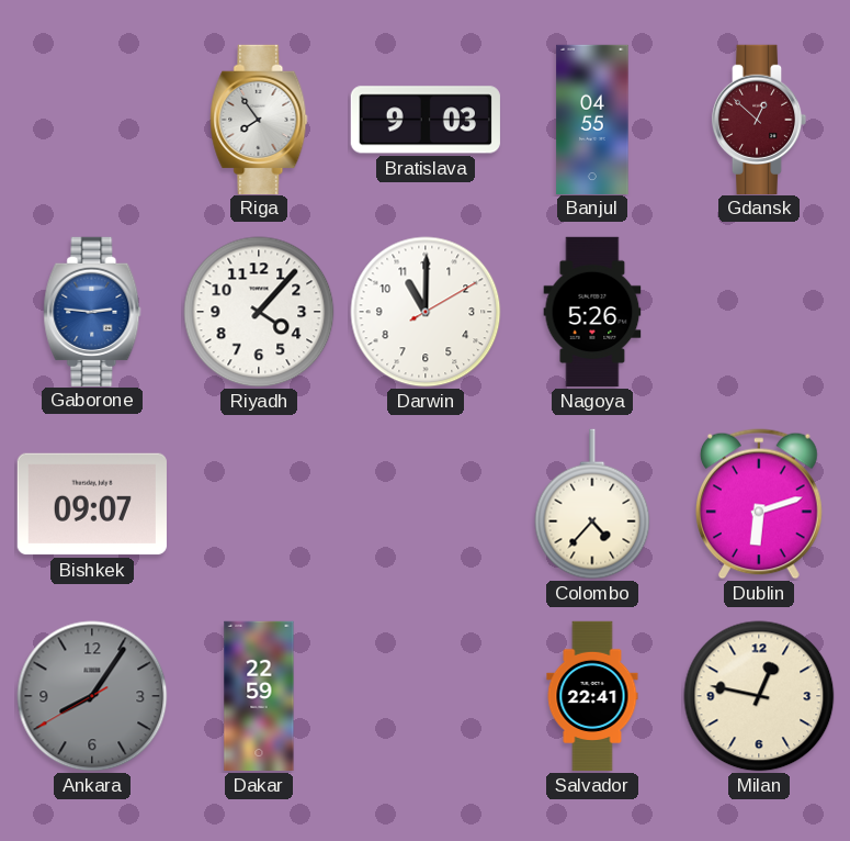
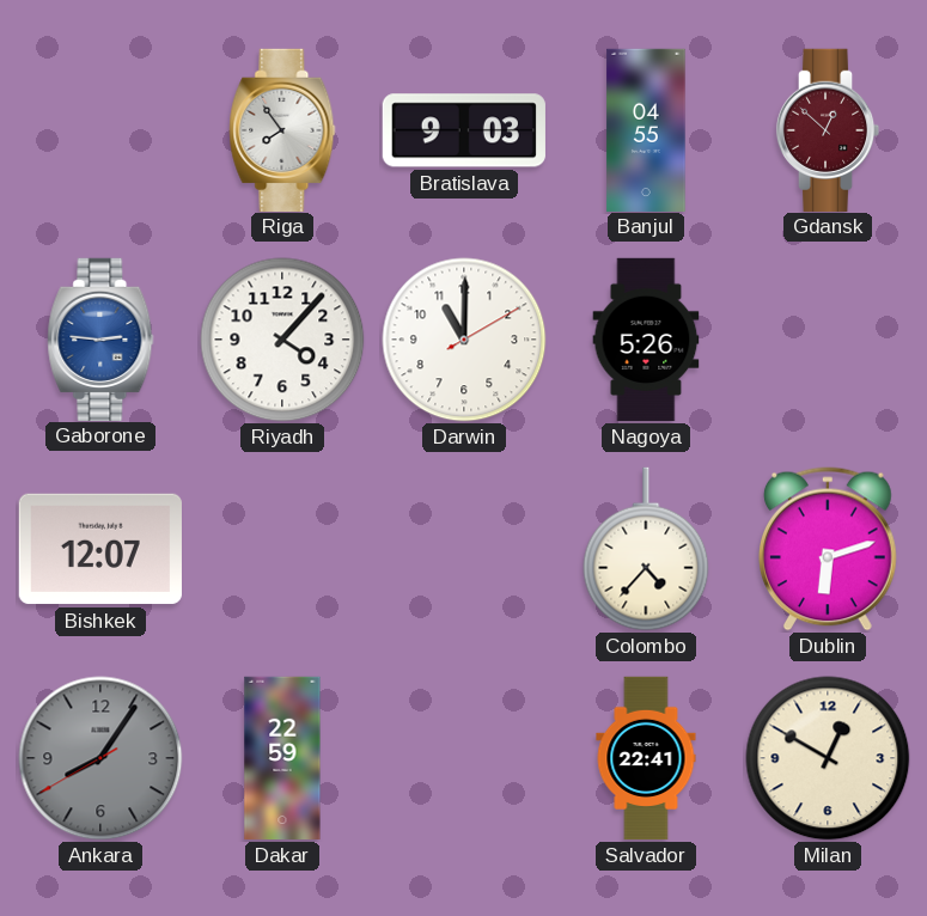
Bishkek: 09:07 -> 12:07 (100, 549)
Milan: 12:47 -> 12:50 (828, 758)
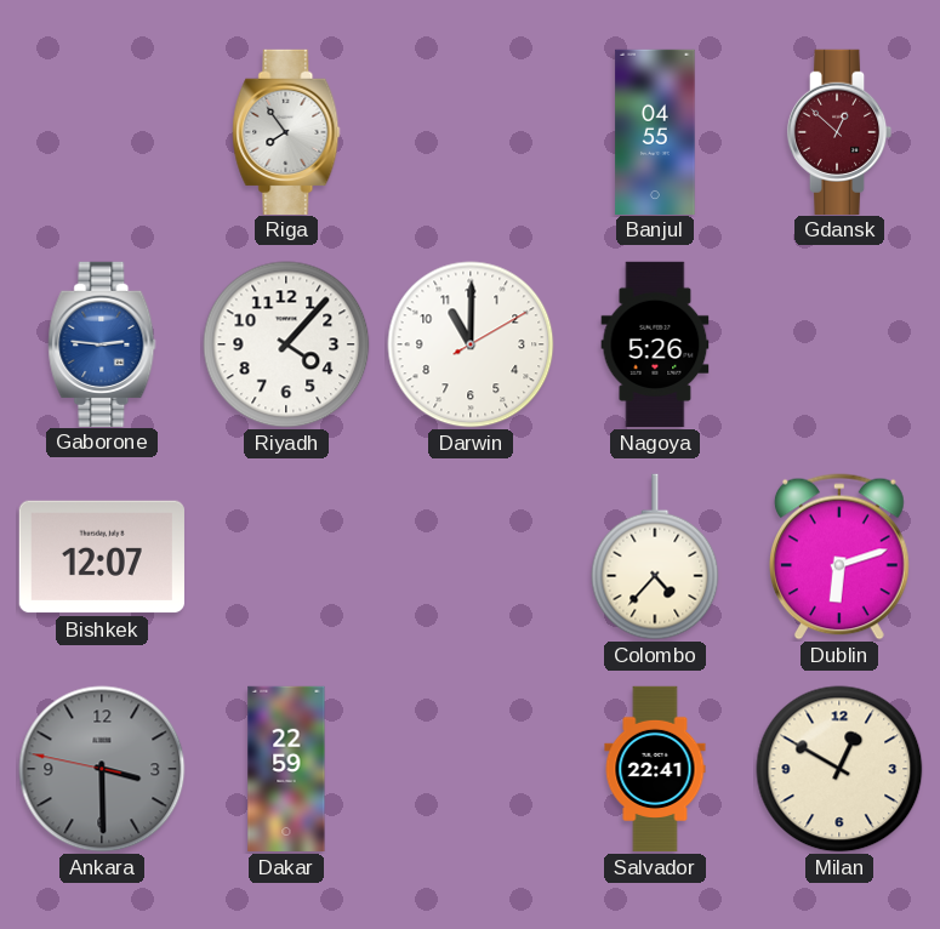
Bratislava: 9:03 -> none (464, 130)
Ankara: 8:05 -> 3:29 (102, 769)
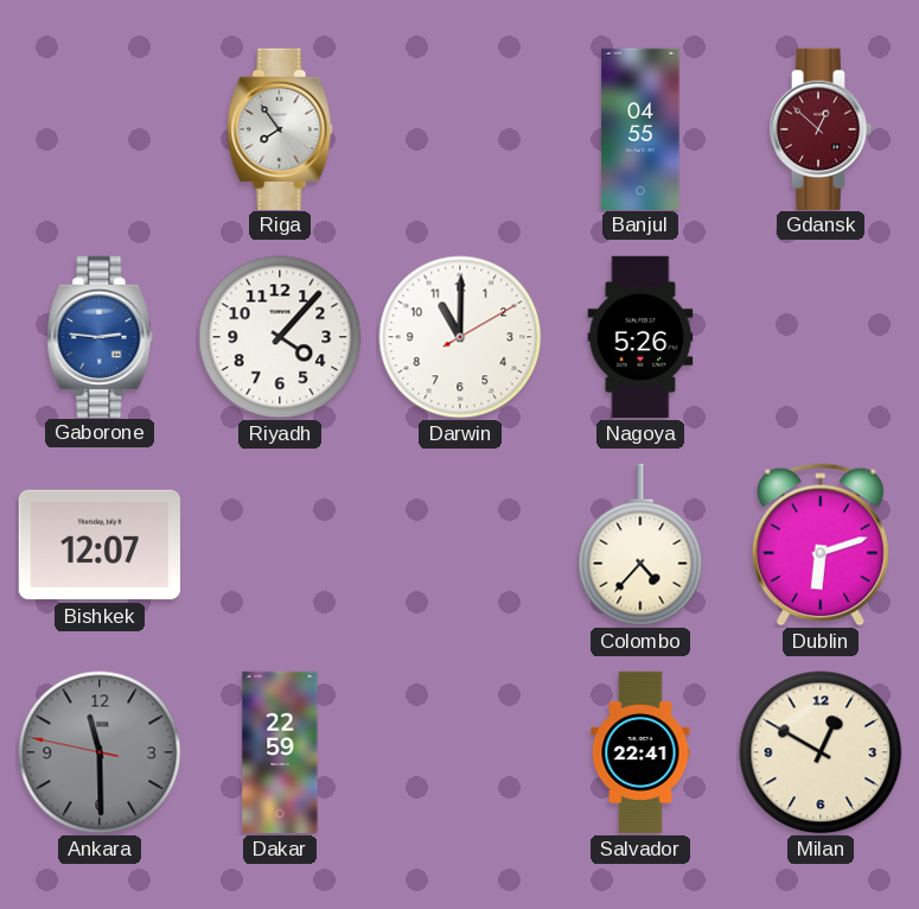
Ankara: 3:29 -> 11:29 (100, 752)
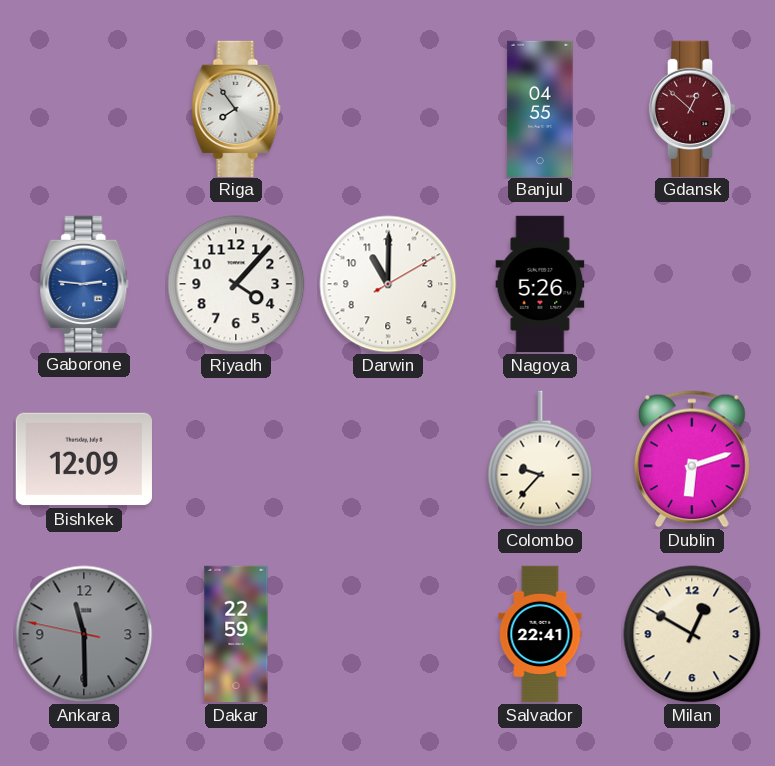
Bishkek: 12:07 -> 12:09 (84, 459)
Colombo: 4:37 -> 9:37 (540, 459)
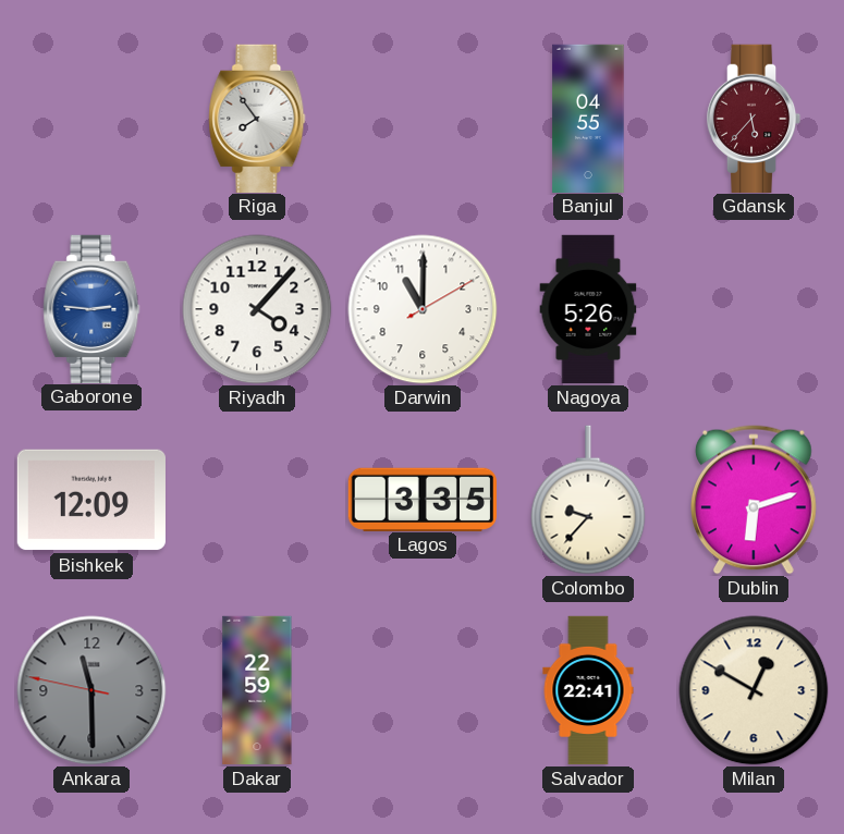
Gdansk: 12:52 -> 5:37 (754, 118)
Lagos: none -> 3:35 (423, 499)
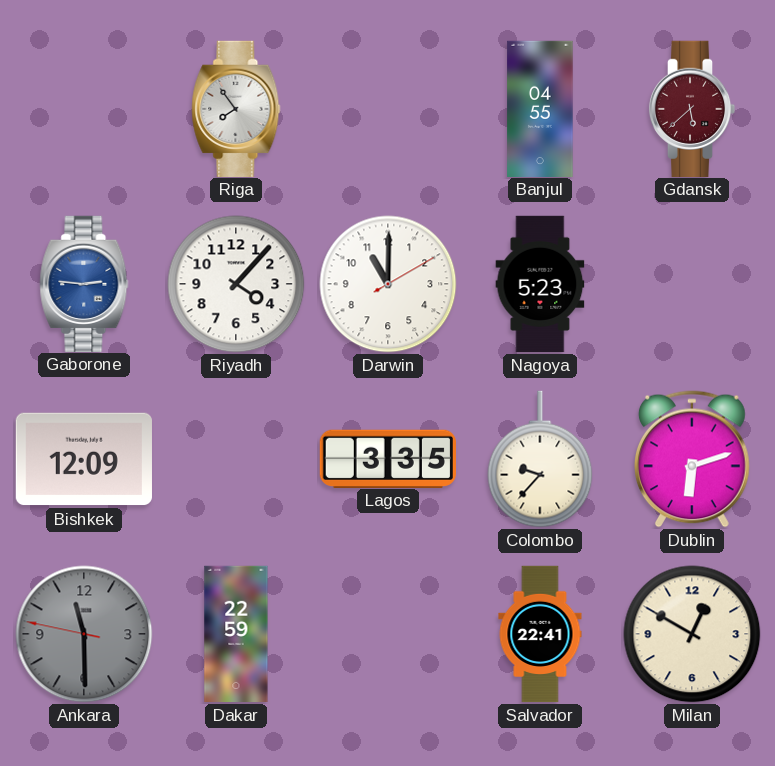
Gdansk: 5:37 -> 5:38 (692, 108)
Nagoya: 5:26 -> 5:23 (540, 284)
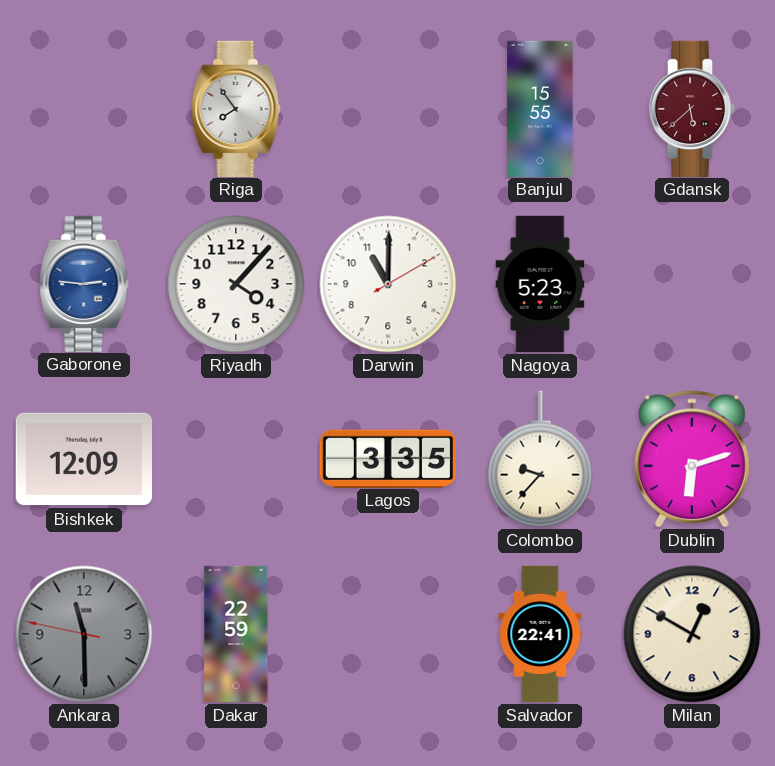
Banjul: 04:55 -> 15:55 (540, 108)
